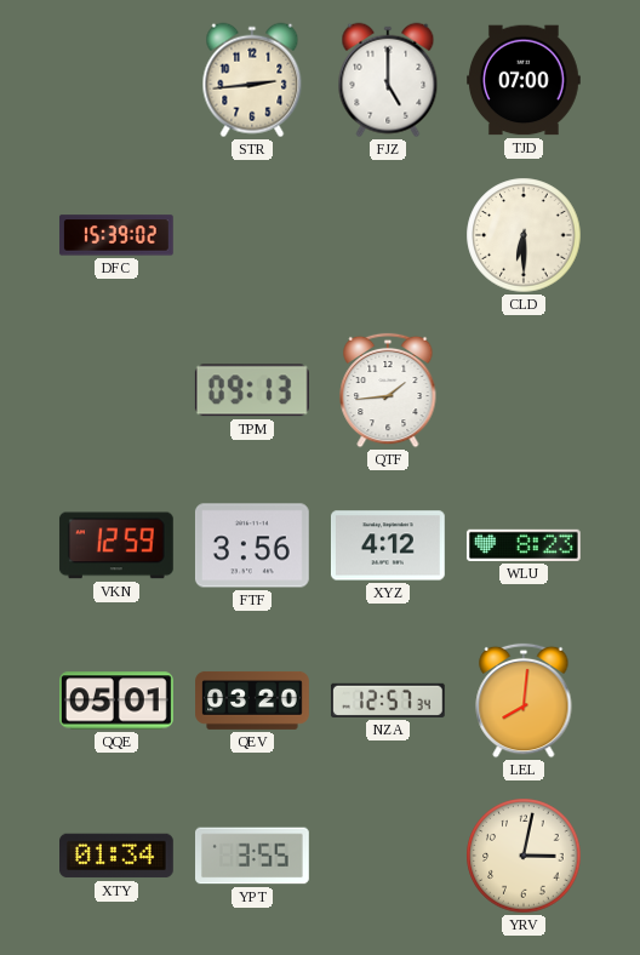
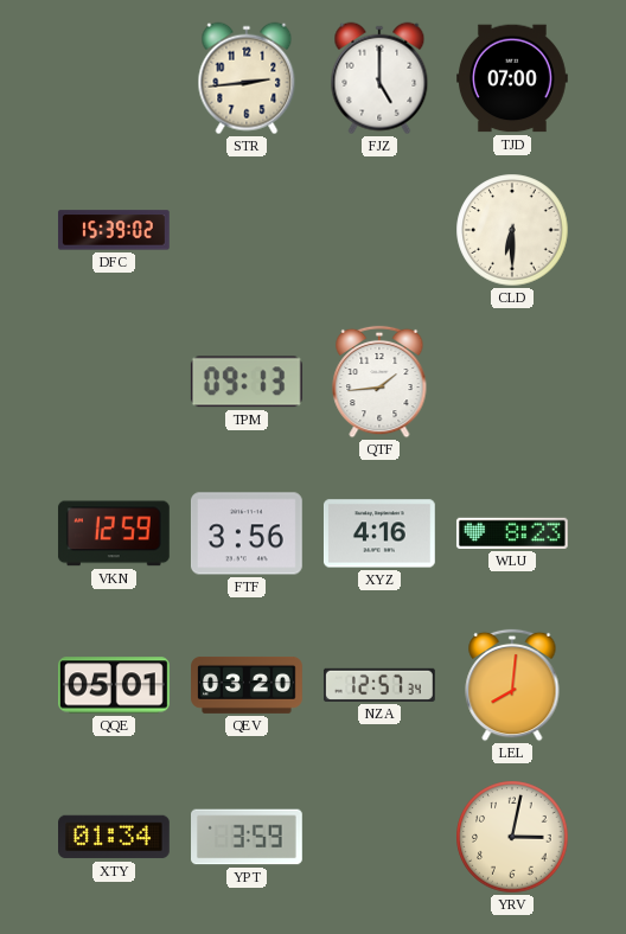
XYZ: 4:12 -> 4:16 (379, 533)
YPT: 3:55 -> 3:59 (248, 837)
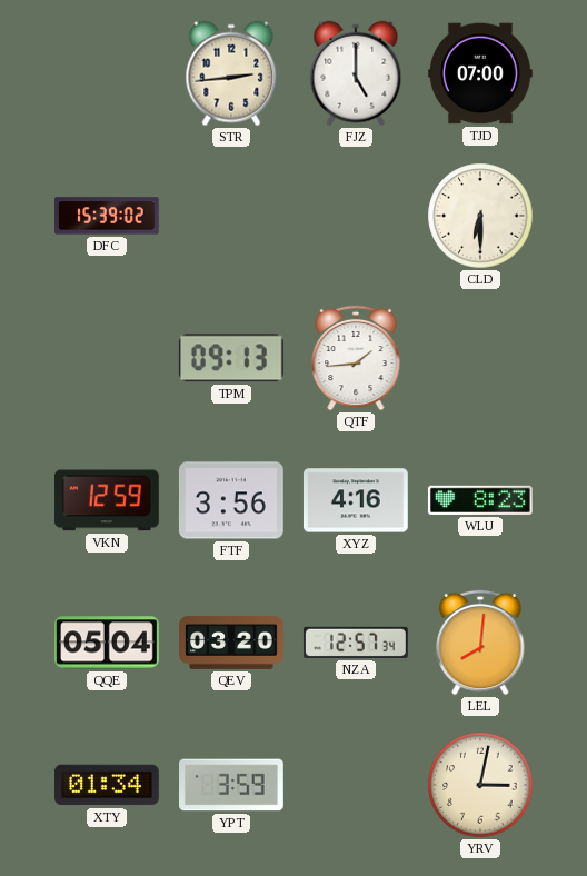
QQE: 05:01 -> 05:04 (108, 643)
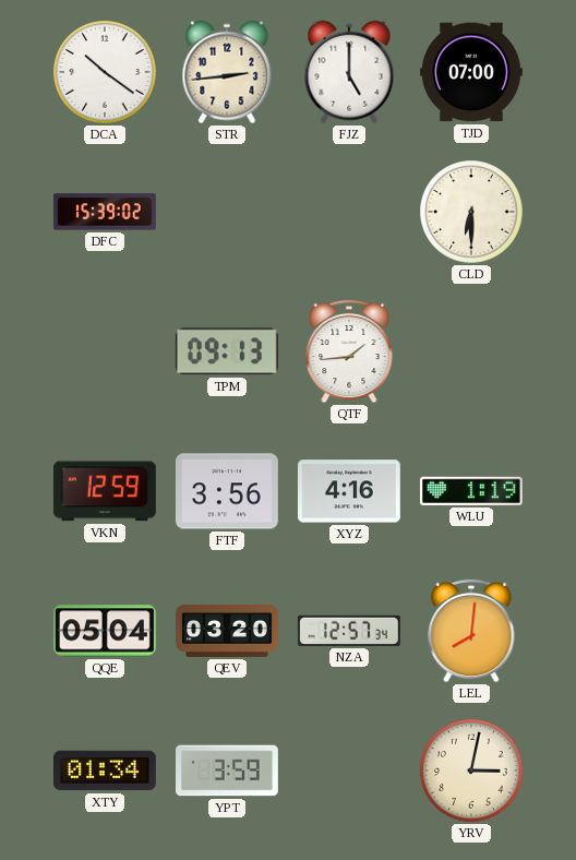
DCA: none -> 10:21 (105, 72)
WLU: 8:23 -> 1:19 (471, 491)
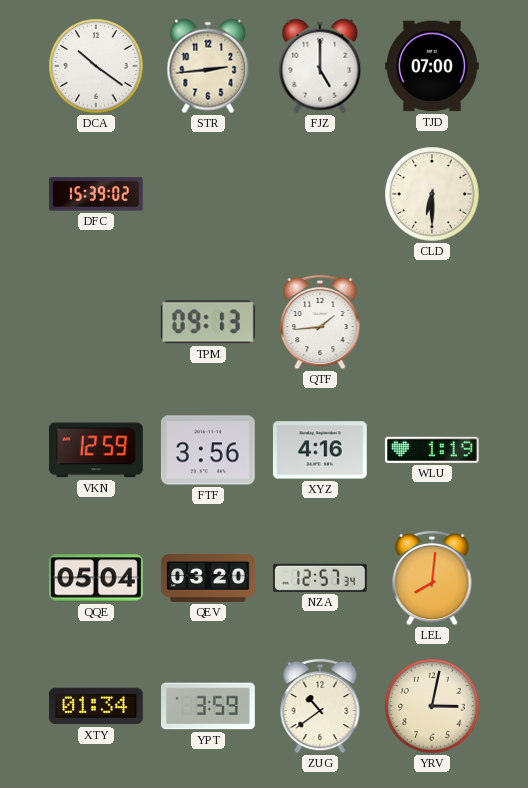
ZUG: none -> 10:39 (320, 706)
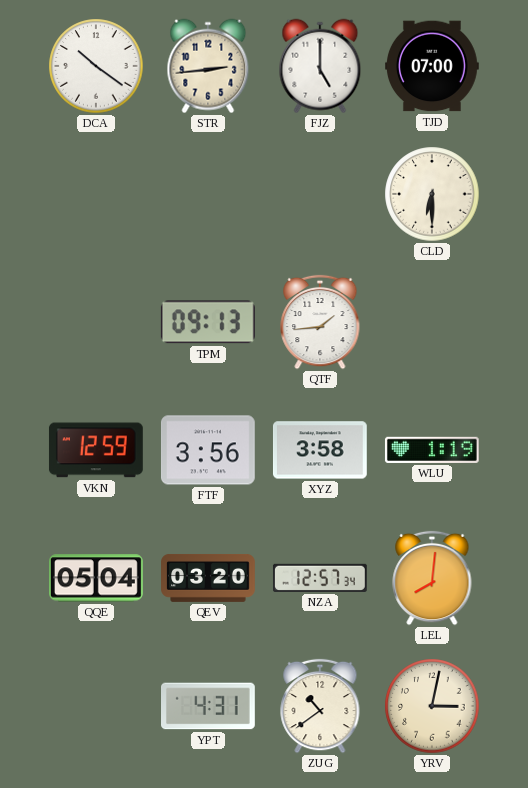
DFC: 15:39 -> none (96, 194)
XYZ: 4:16 -> 3:58 (320, 450)
XTY: 01:34 -> none (97, 706)
YPT: 3:59 -> 4:31 (209, 706)
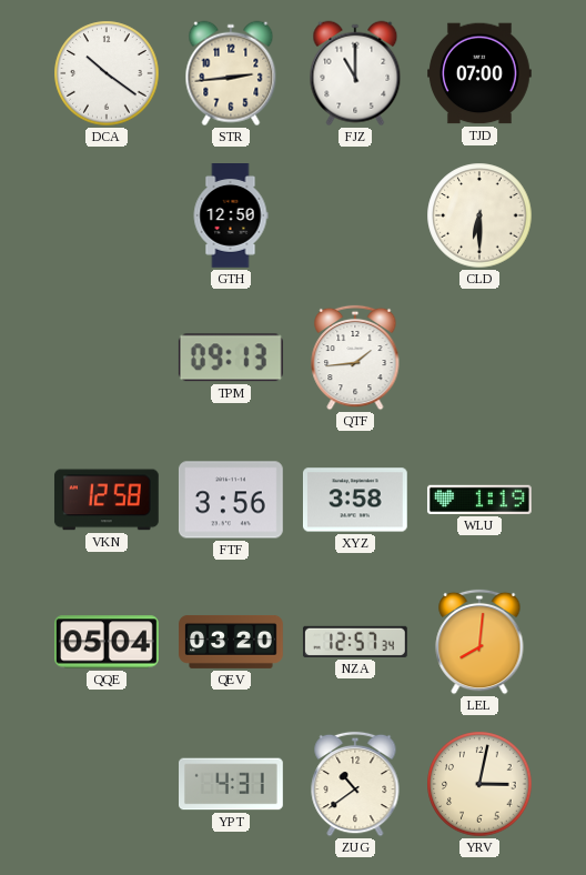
FJZ: 5:00 -> 11:00 (355, 73)
GTH: none -> 12:50 (231, 217)
VKN: 12:59 -> 12:58 (107, 500)
